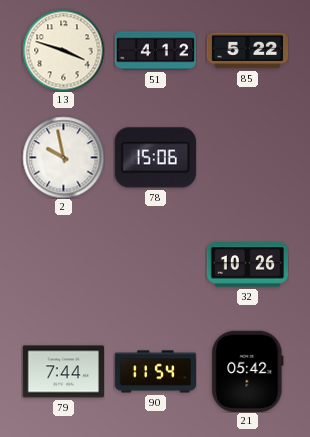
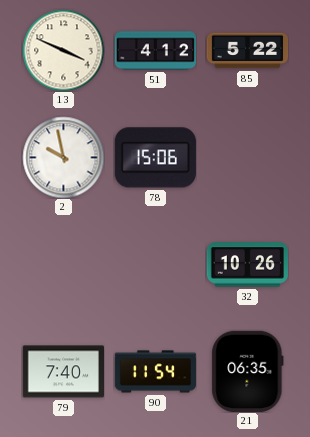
13: 3:48 -> 3:49 (63, 50)
79: 7:44 -> 7:40 (63, 372)
21: 05:42 -> 06:35 (248, 371)
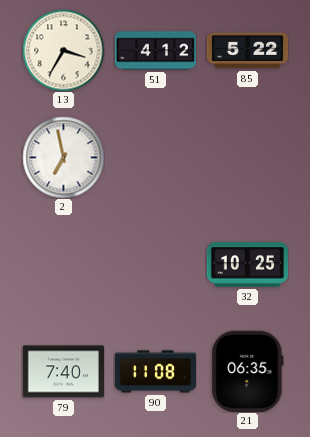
13: 3:49 -> 3:35 (63, 50)
2: 9:58 -> 6:58 (63, 157)
78: 15:06 -> none (155, 158)
32: 10:26 -> 10:25 (247, 265)
90: 11:54 -> 11:08 (155, 372)
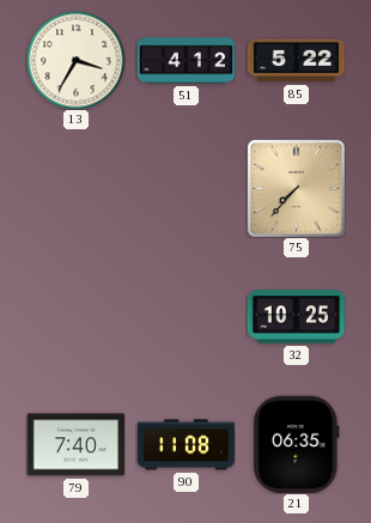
2: 6:58 -> none (63, 157)
75: none -> 7:37 (296, 188)
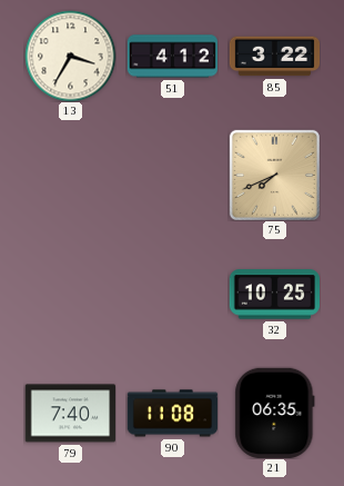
85: 5:22 -> 3:22 (274, 57)
75: 7:37 -> 7:41 (274, 175)
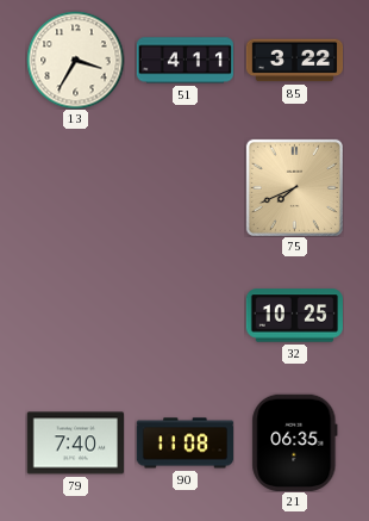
51: 4:12 -> 4:11 (185, 61)
